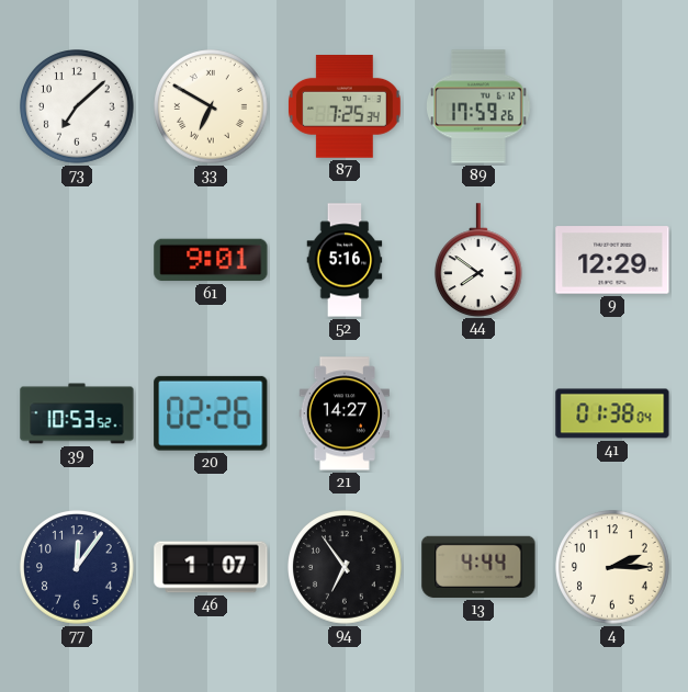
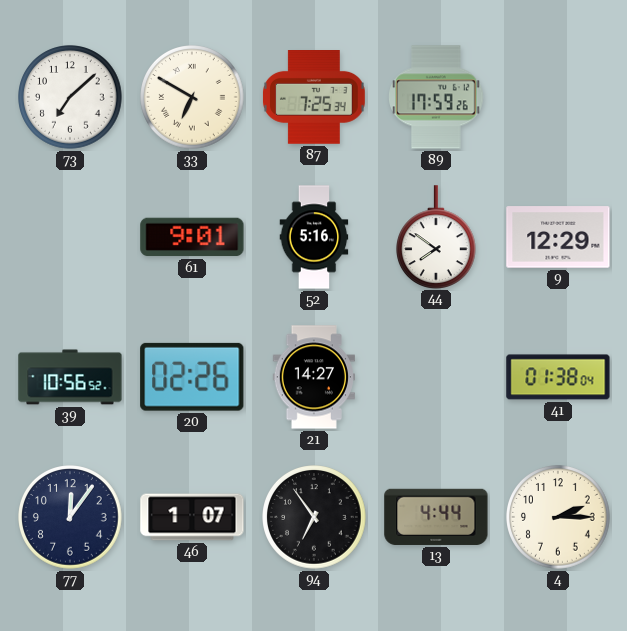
39: 10:53 -> 10:56 (70, 377)
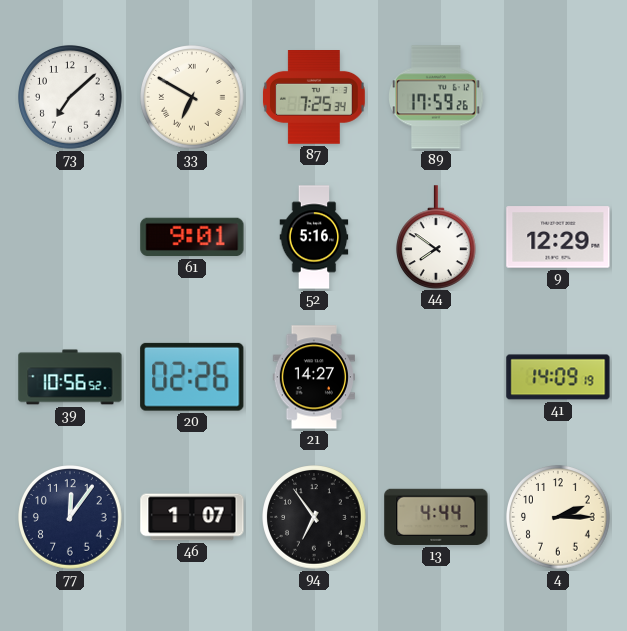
41: 01:38 -> 14:09 (558, 377)
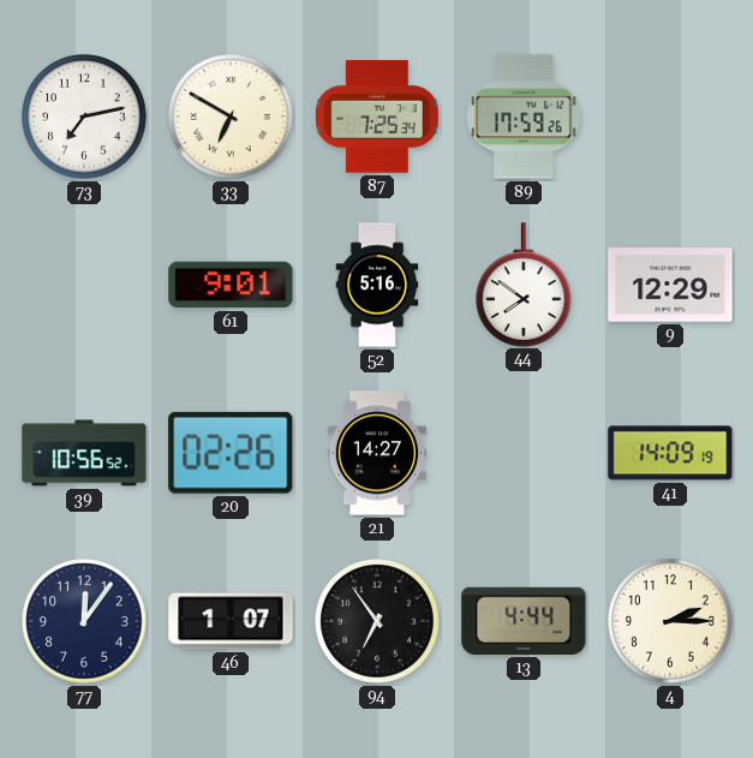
73: 7:08 -> 7:13 (84, 117)
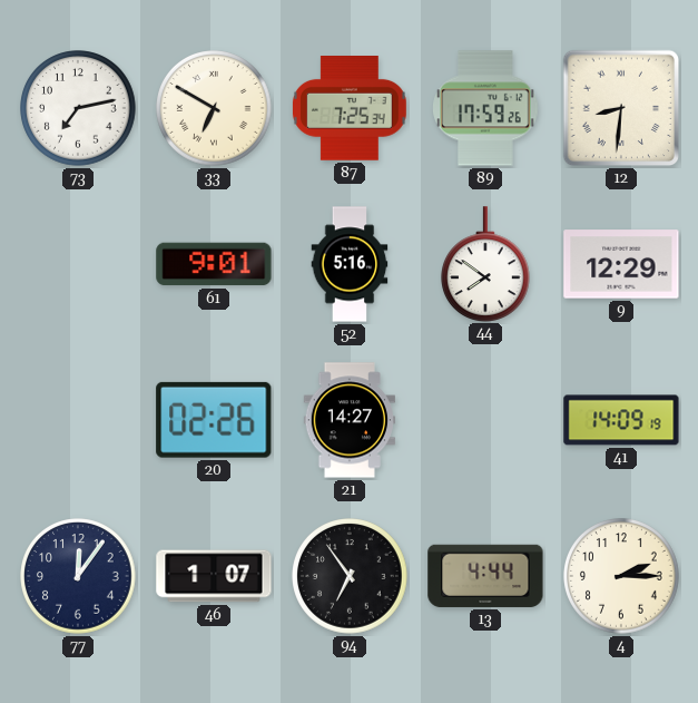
12: none -> 8:31 (621, 108)
39: 10:56 -> none (84, 453)
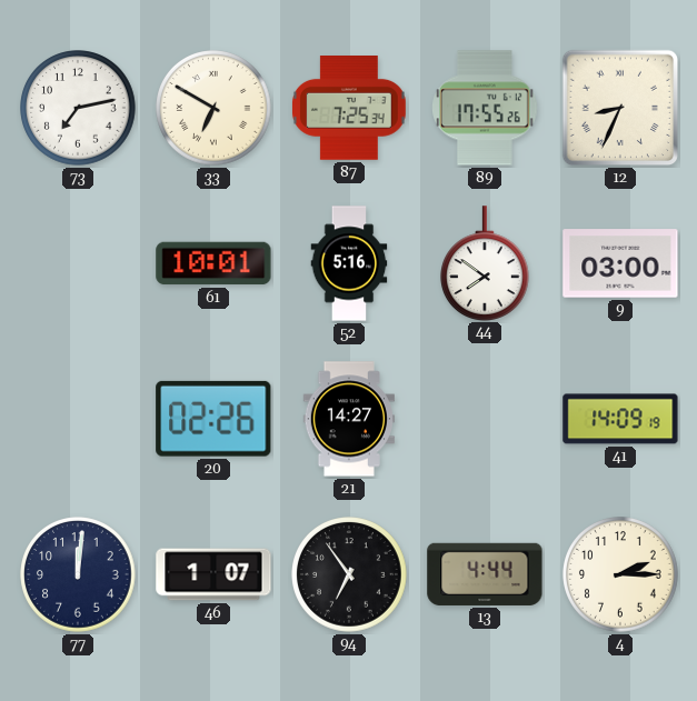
89: 17:59 -> 17:55 (485, 108)
12: 8:31 -> 8:34 (620, 108)
61: 9:01 -> 10:01 (213, 263)
9: 12:29 -> 03:00 (620, 263)
77: 12:06 -> 12:01 (78, 574)
